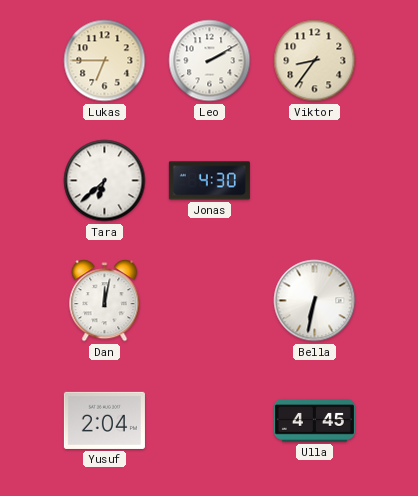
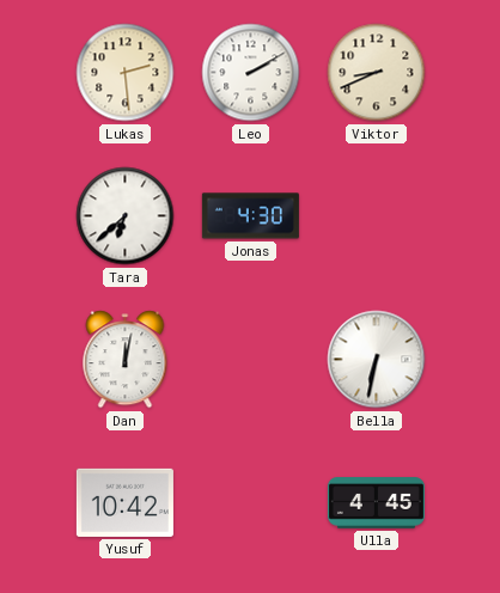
Lukas: 6:45 -> 2:29 (126, 73)
Viktor: 8:36 -> 8:41 (377, 73)
Yusuf: 2:04 -> 10:42 (124, 502)
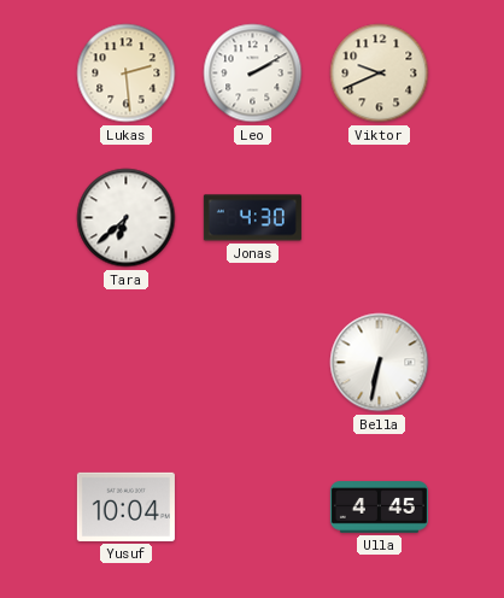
Viktor: 8:41 -> 9:41 (380, 74)
Dan: 12:02 -> none (126, 360)
Yusuf: 10:42 -> 10:04 (125, 506)
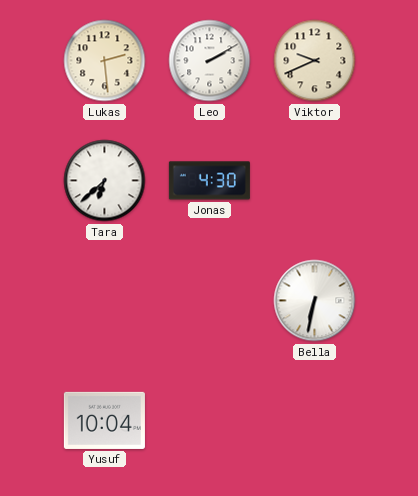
Ulla: 4:45 -> none (379, 508)
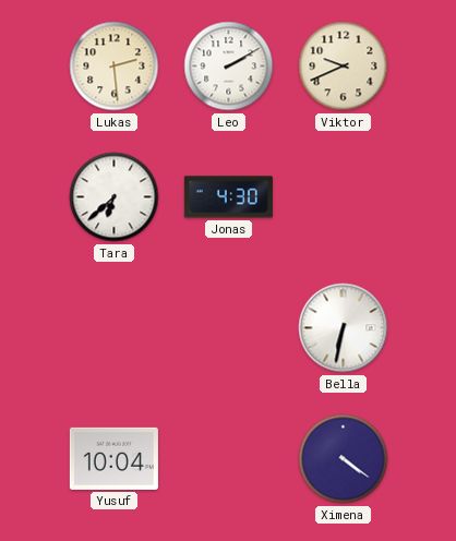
Ximena: none -> 4:21 (344, 459)
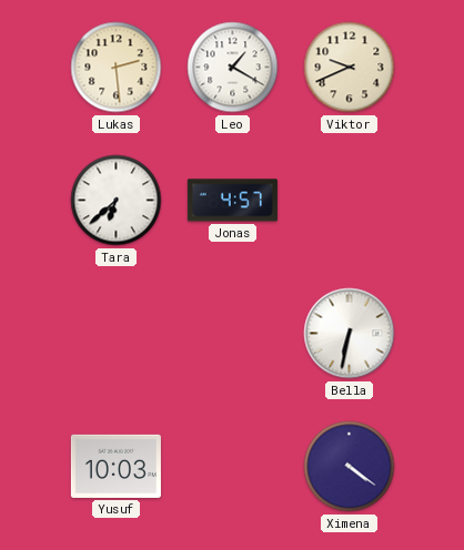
Leo: 2:10 -> 1:20 (233, 68)
Jonas: 4:30 -> 4:57 (232, 201)
Yusuf: 10:04 -> 10:03 (115, 466)
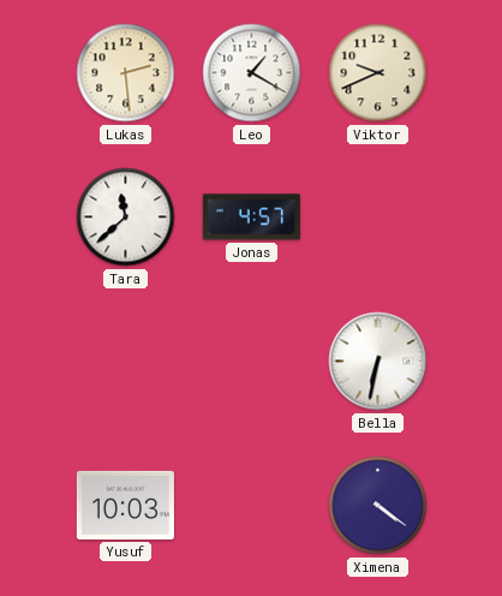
Tara: 6:38 -> 11:38 (126, 217)
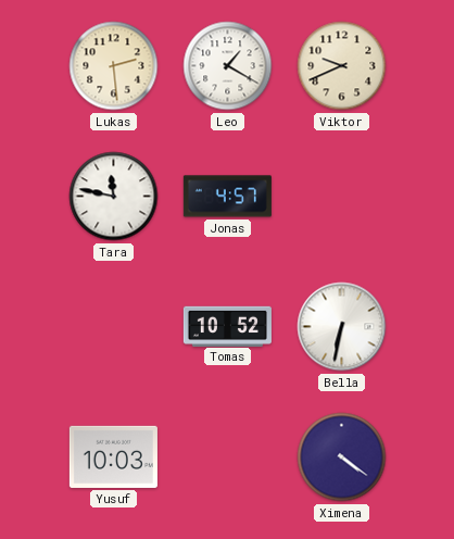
Tara: 11:38 -> 11:47 (114, 197)
Tomas: none -> 10:52 (227, 326)
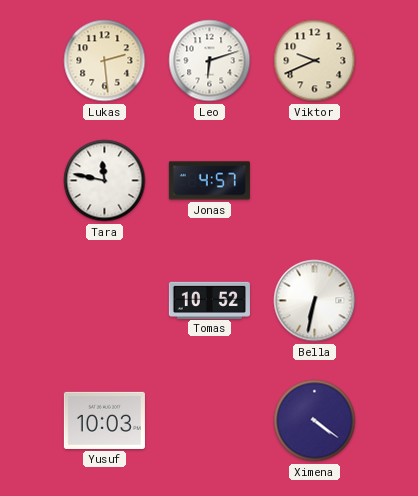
Leo: 1:20 -> 6:12 (210, 61)
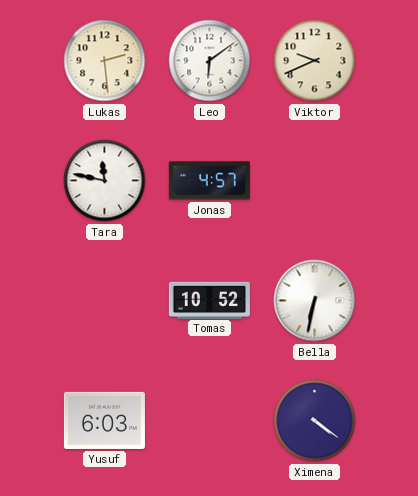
Leo: 6:12 -> 6:09 (210, 61)
Yusuf: 10:03 -> 6:03 (104, 420)
